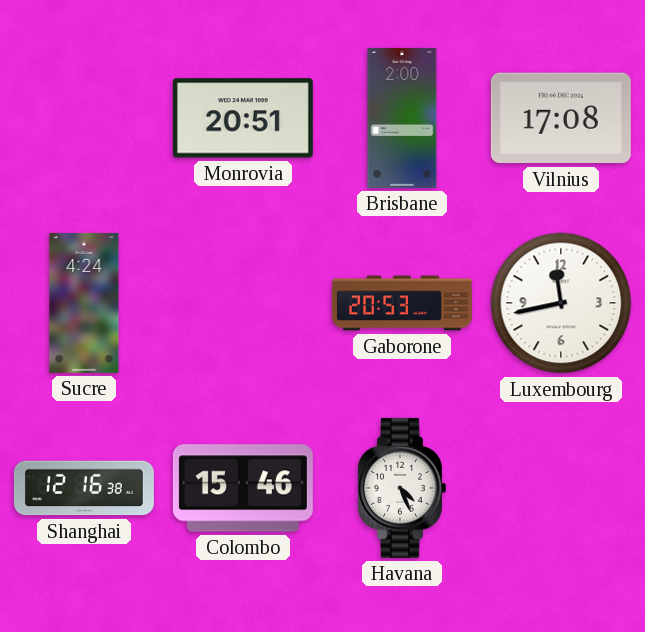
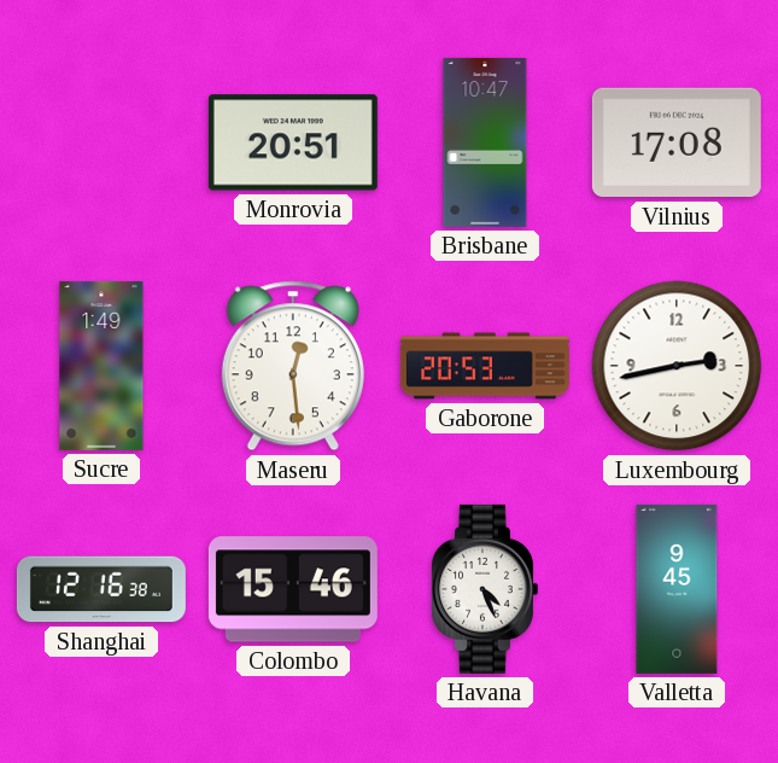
Brisbane: 2:00 -> 10:47 (485, 142)
Sucre: 4:24 -> 1:49 (101, 366)
Maseru: none -> 12:29 (293, 366)
Luxembourg: 11:43 -> 2:43 (677, 366)
Valletta: none -> 9:45 (677, 589)
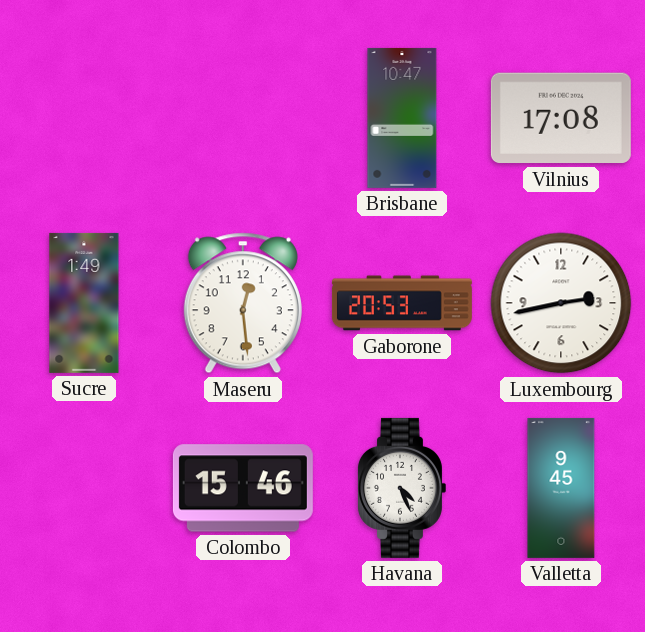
Monrovia: 20:51 -> none (293, 142)
Shanghai: 12:16 -> none (101, 589)
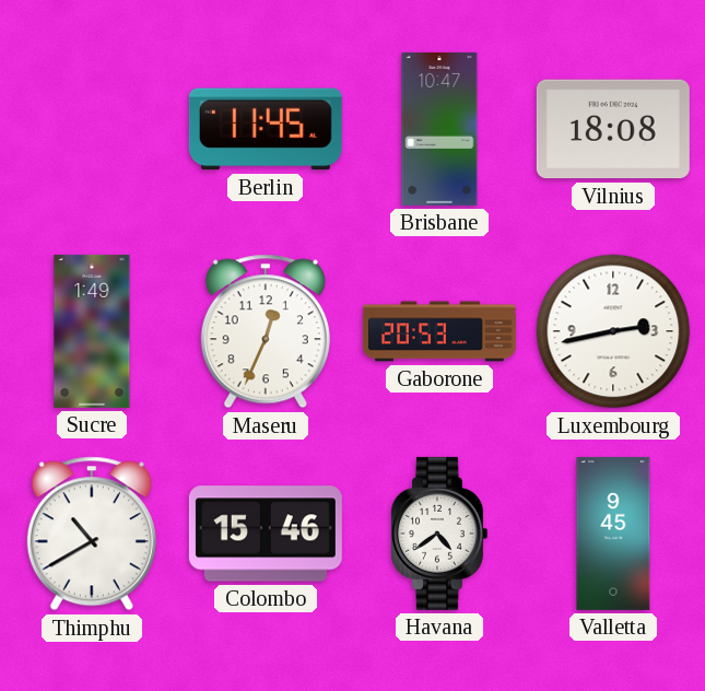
Berlin: none -> 11:45 (266, 129)
Vilnius: 17:08 -> 18:08 (613, 129)
Maseru: 12:29 -> 12:34 (266, 331)
Thimphu: none -> 10:40 (92, 534)
Havana: 4:26 -> 4:39 (438, 534)
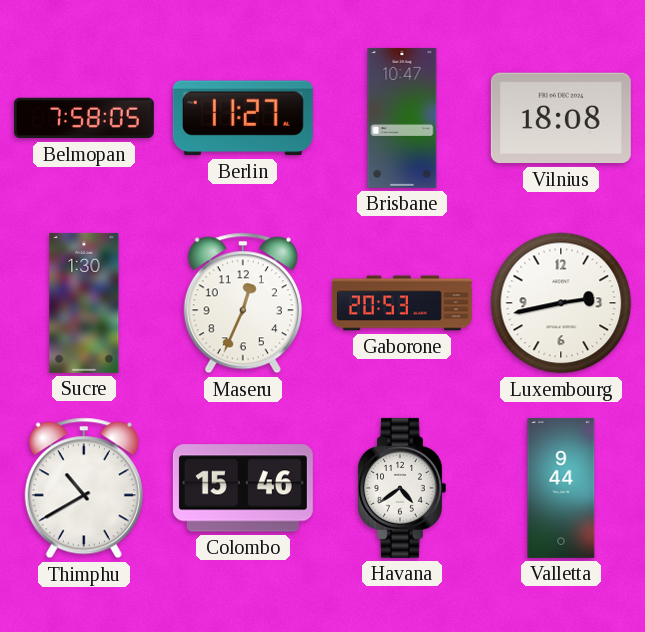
Belmopan: none -> 7:58 (84, 118)
Berlin: 11:45 -> 11:27 (243, 118)
Sucre: 1:49 -> 1:30 (84, 303)
Valletta: 9:45 -> 9:44 (561, 488)
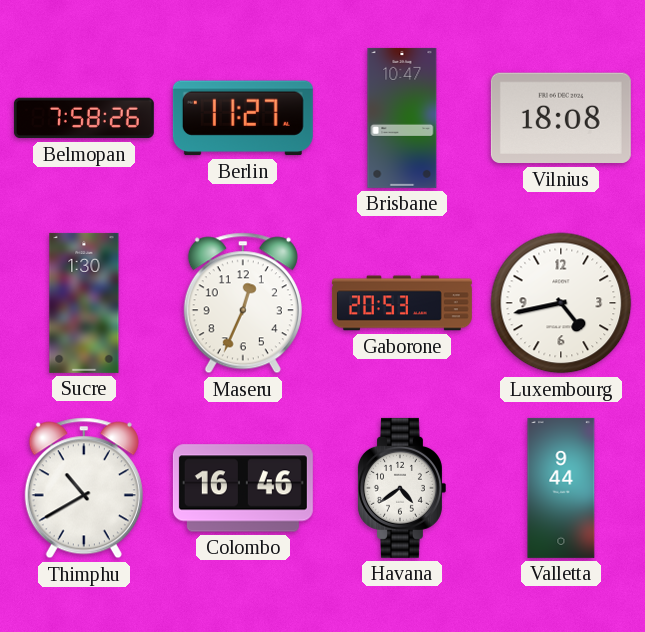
Belmopan: 7:58:05 -> 7:58:26 (84, 118)
Luxembourg: 2:43 -> 4:43 (561, 303)
Colombo: 15:46 -> 16:46 (243, 488)
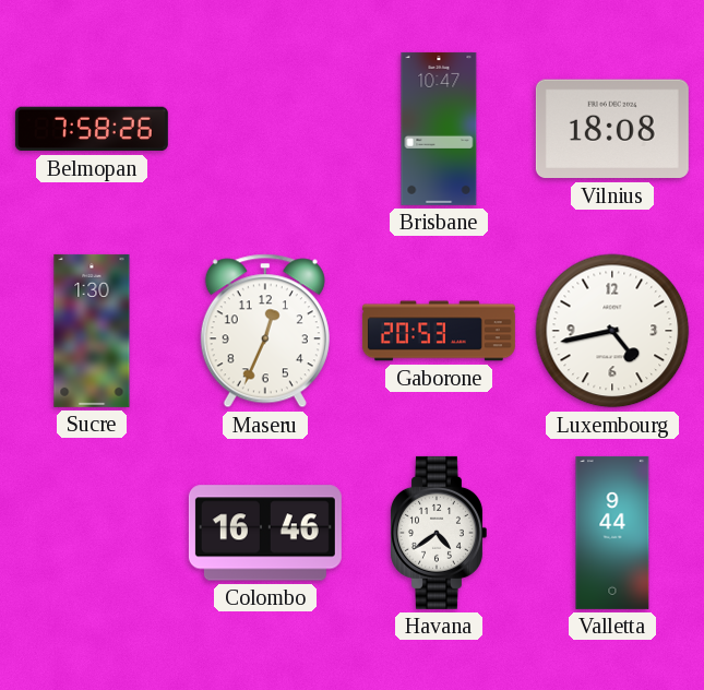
Berlin: 11:27 -> none (243, 118)
Thimphu: 10:40 -> none (84, 488)
